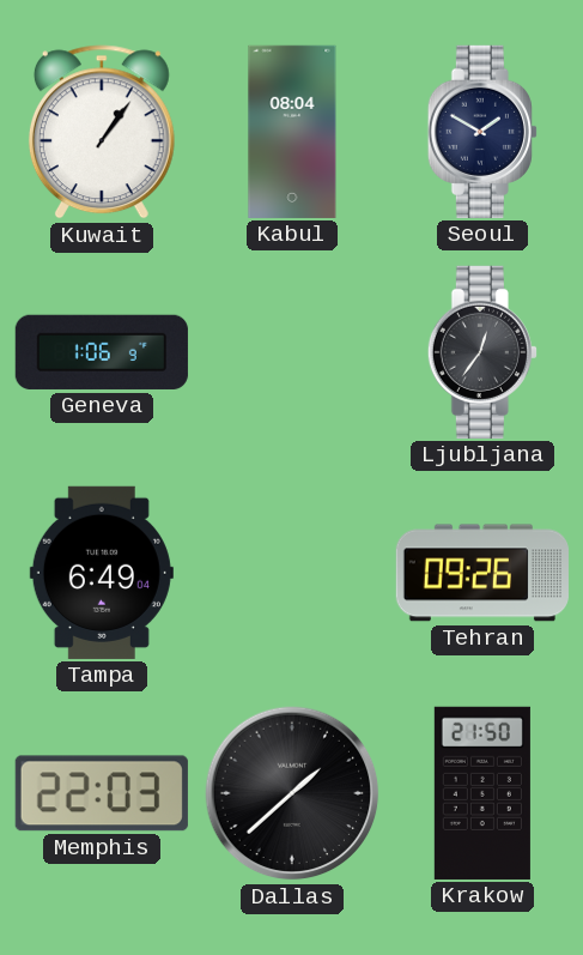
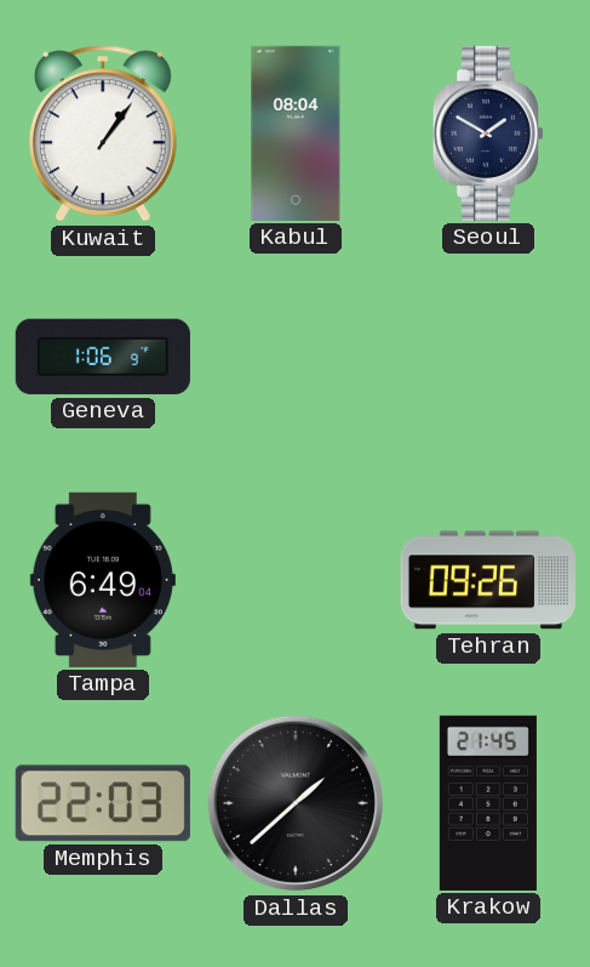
Ljubljana: 12:36 -> none (482, 352)
Krakow: 21:50 -> 21:45 (488, 803)
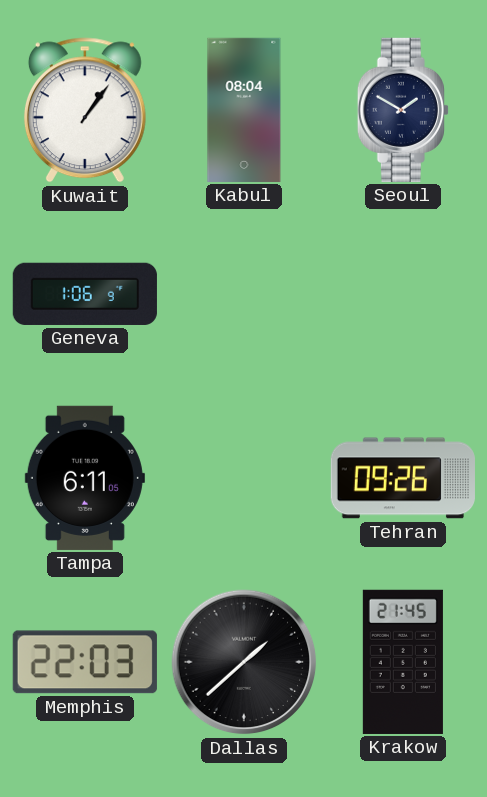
Tampa: 6:49 -> 6:11 (85, 478)
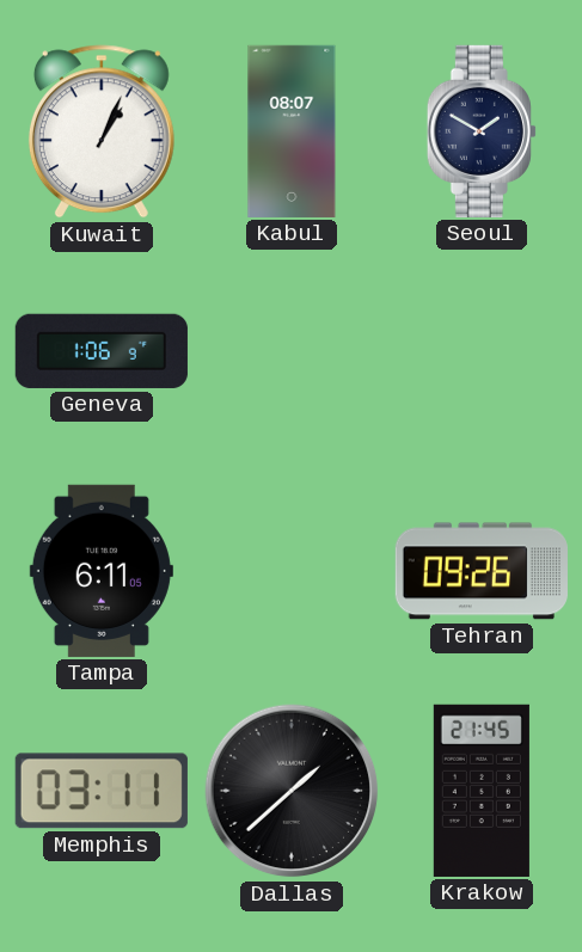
Kuwait: 1:06 -> 1:04 (102, 131)
Kabul: 08:04 -> 08:07 (292, 131)
Memphis: 22:03 -> 03:11 (102, 791)
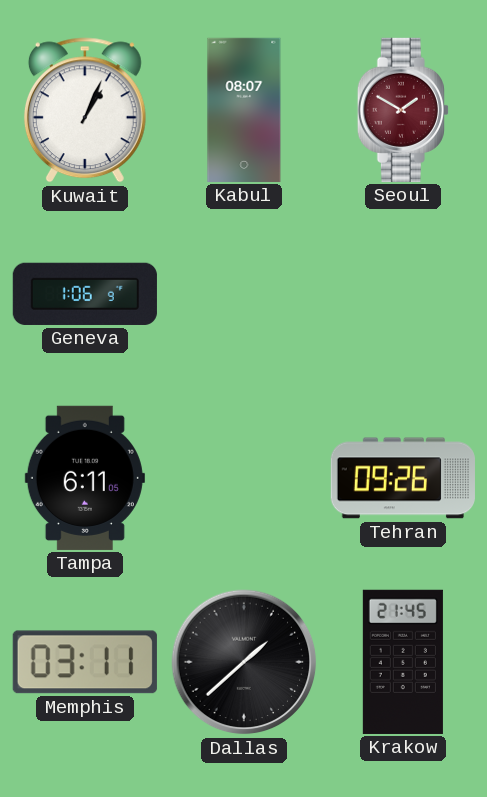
Seoul dial: navy -> burgundy (403, 110)
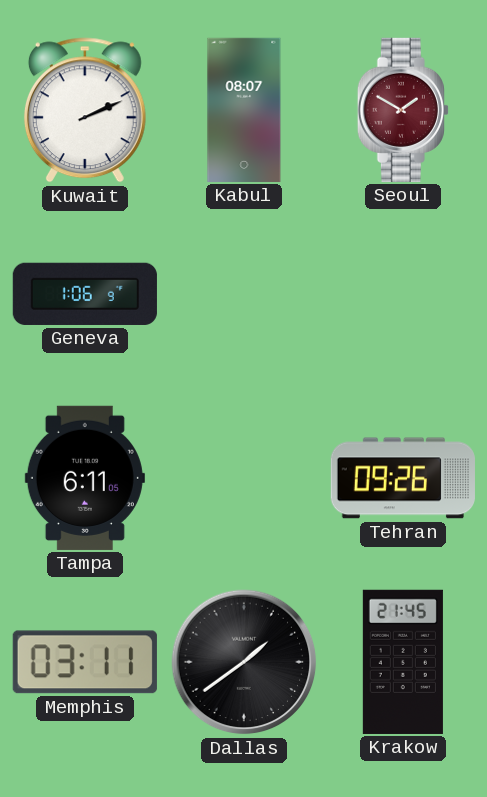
Kuwait: 1:04 -> 2:11 (85, 110)
Dallas: 1:38 -> 1:39 (244, 662)
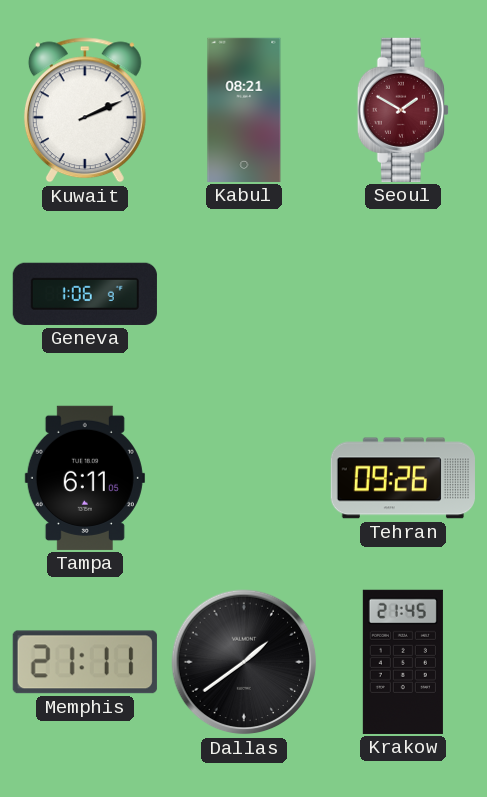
Kabul: 08:07 -> 08:21 (244, 110)
Memphis: 03:11 -> 21:11 (85, 662)
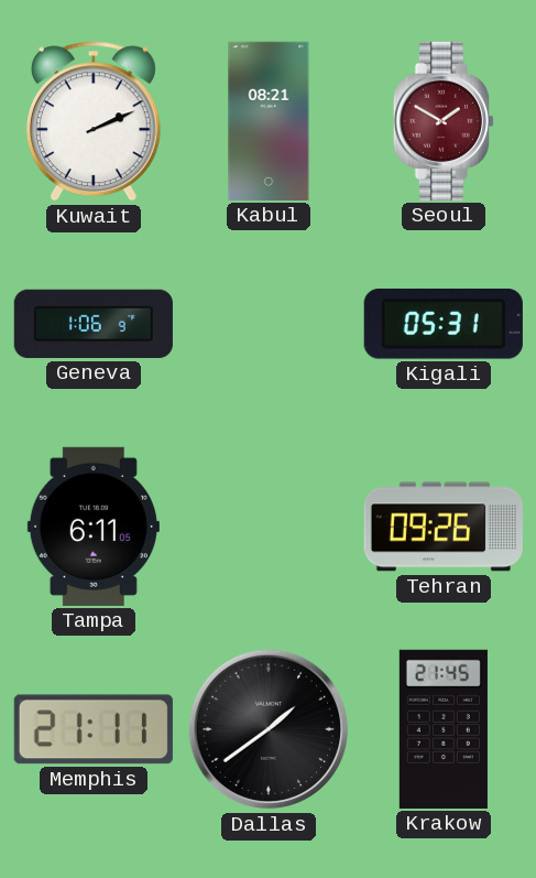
Kigali: none -> 05:31 (444, 324)
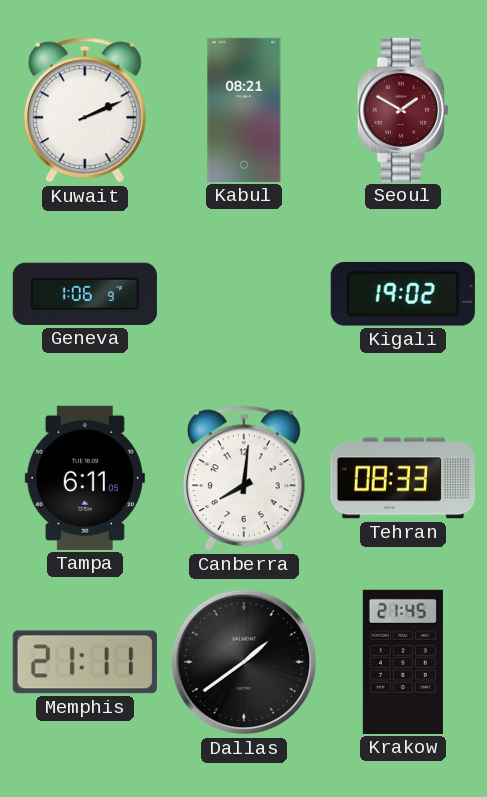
Kigali: 05:31 -> 19:02 (403, 294)
Canberra: none -> 8:01 (244, 478)
Tehran: 09:26 -> 08:33 (403, 478)
